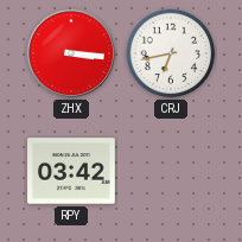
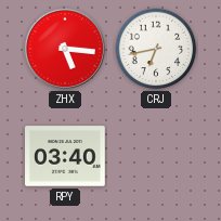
ZHX: 3:16 -> 5:16 (65, 49)
RPY: 03:42 -> 03:40 (66, 156)
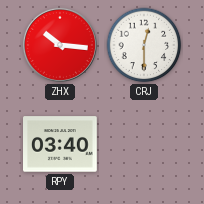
ZHX: 5:16 -> 10:16 (60, 45)
CRJ: 6:43 -> 12:30 (144, 45)
